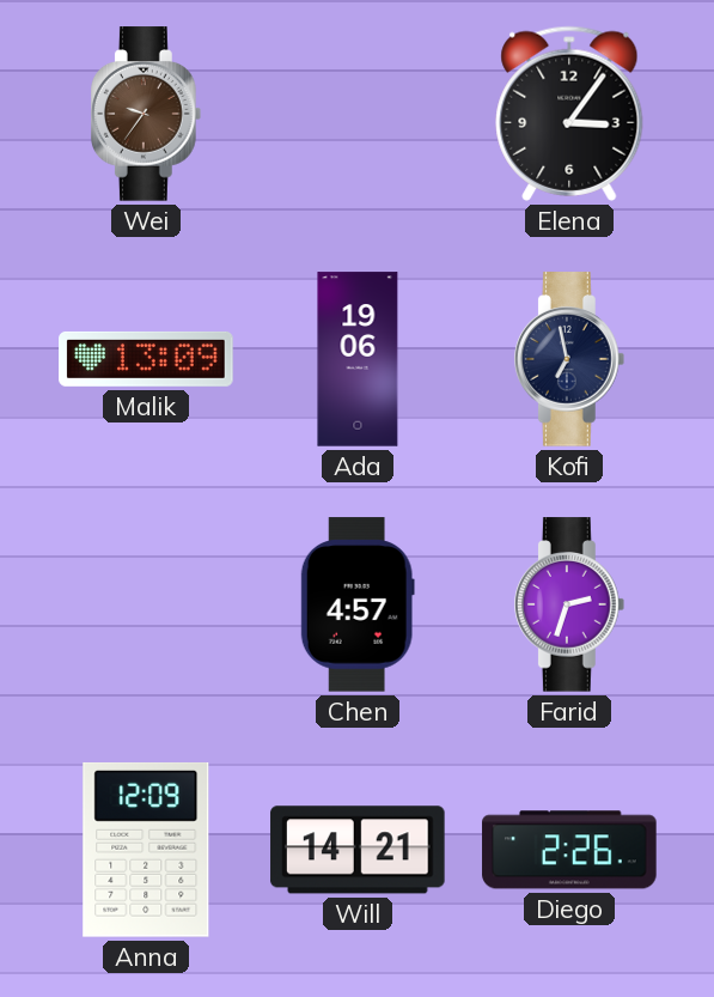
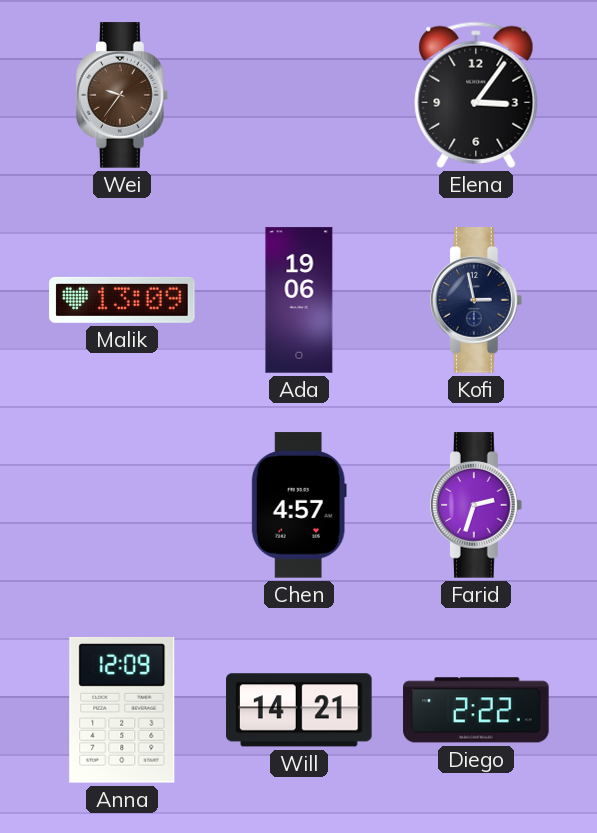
Kofi: 6:58 -> 2:58 (477, 300)
Diego: 2:26 -> 2:22 (476, 710)
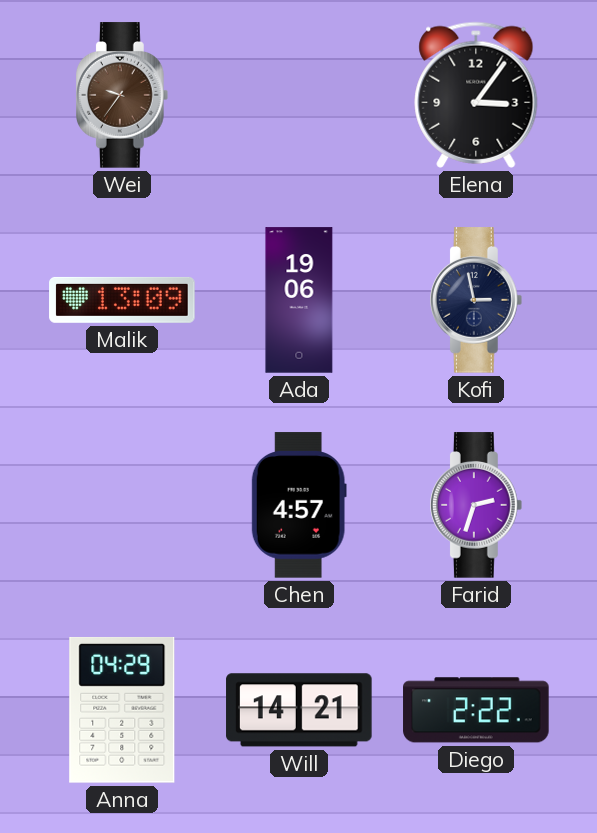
Anna: 12:09 -> 04:29 (122, 710)
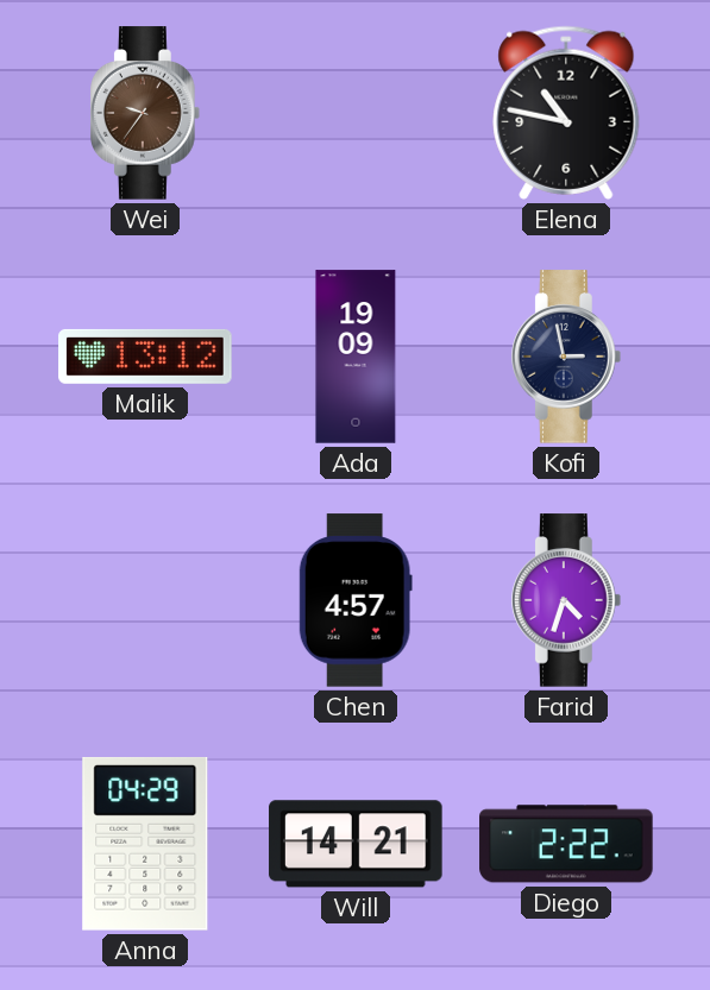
Elena: 3:06 -> 10:47 (566, 113)
Malik: 13:09 -> 13:12 (145, 357)
Ada: 19:06 -> 19:09 (356, 357)
Farid: 2:33 -> 4:33 (567, 600)
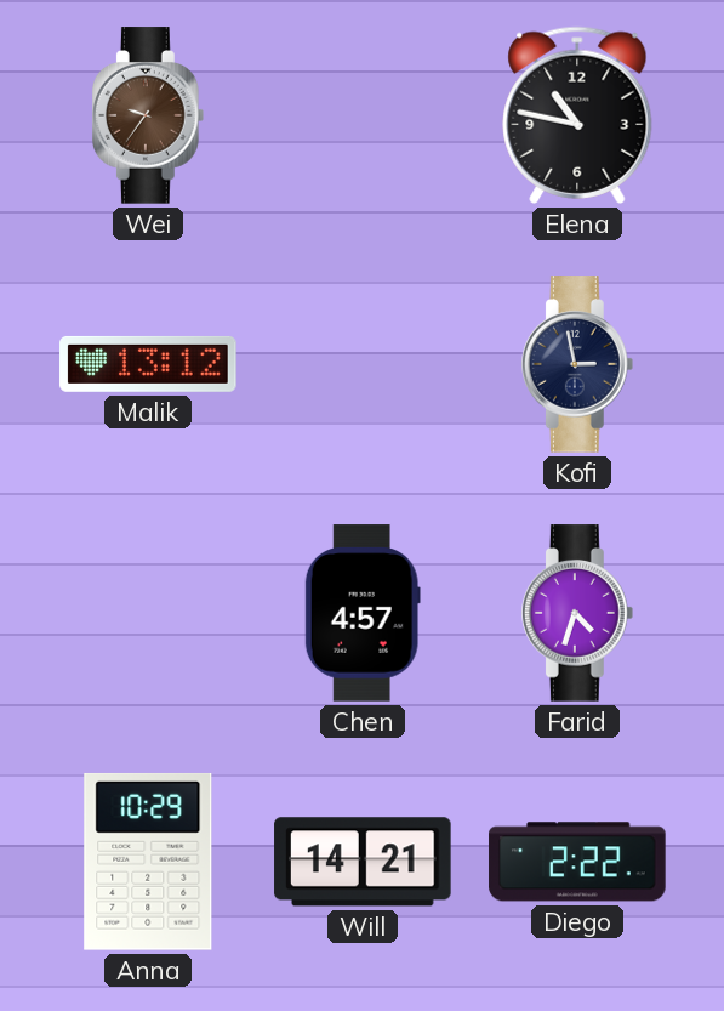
Ada: 19:09 -> none (356, 357)
Anna: 04:29 -> 10:29 (148, 862)
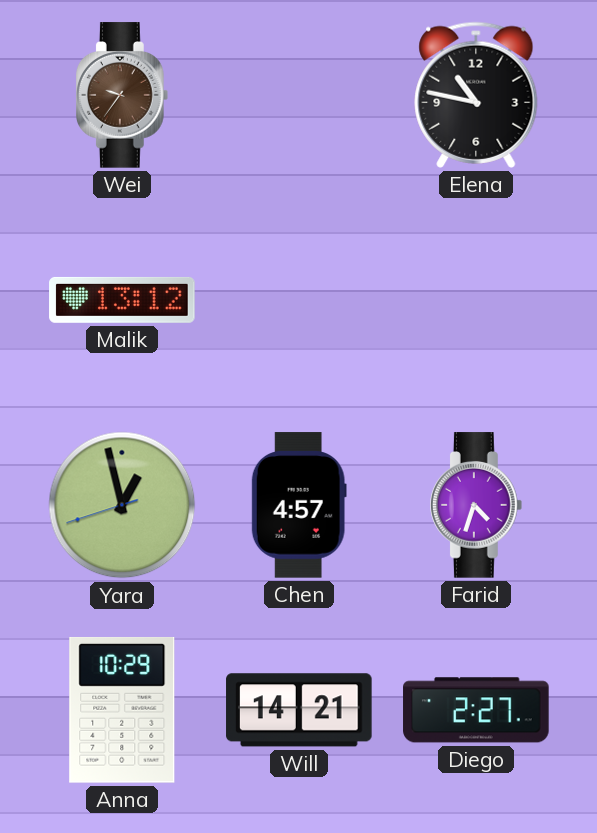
Kofi: 2:58 -> none (578, 364)
Yara: none -> 12:57 (122, 505)
Diego: 2:22 -> 2:27 (476, 710)
